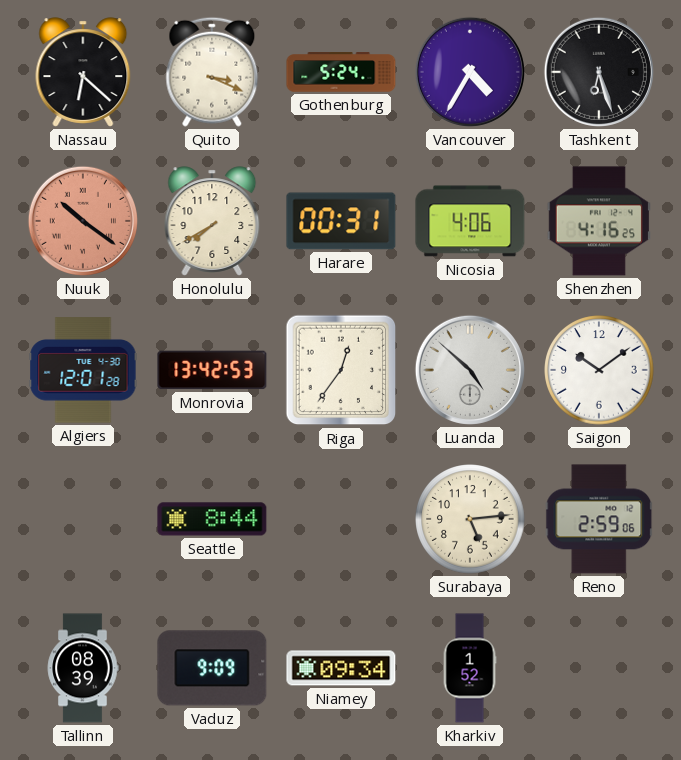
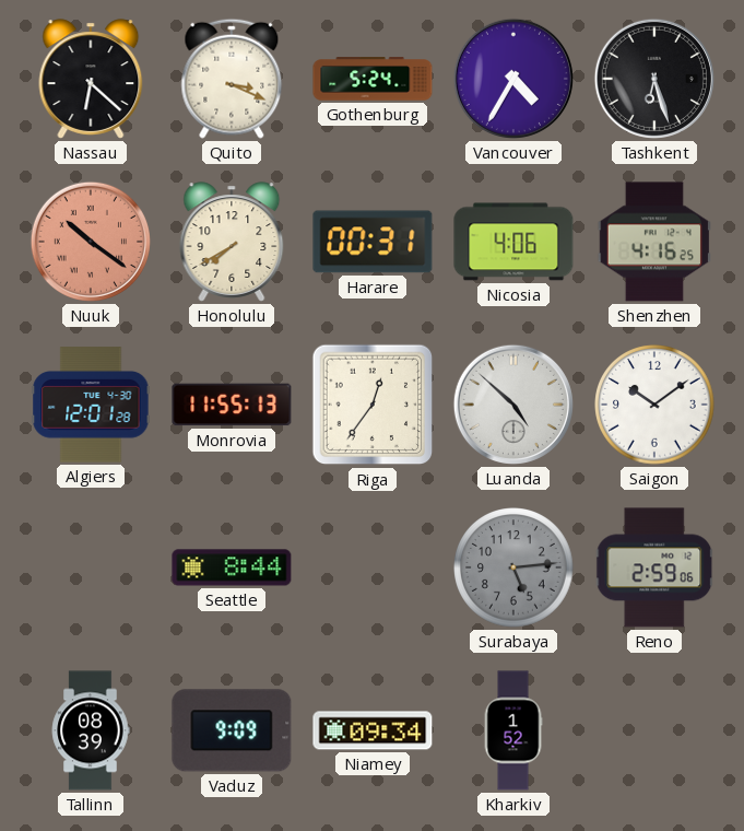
Monrovia: 13:42 -> 11:55 (232, 405)
Surabaya dial: cream -> grey (513, 567)
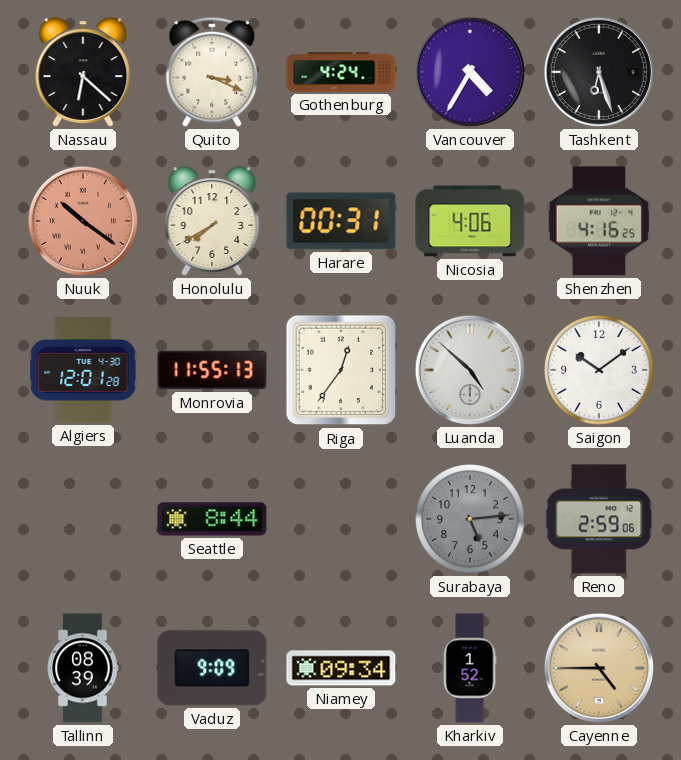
Gothenburg: 5:24 -> 4:24 (341, 72)
Cayenne: none -> 4:45 (599, 668)
